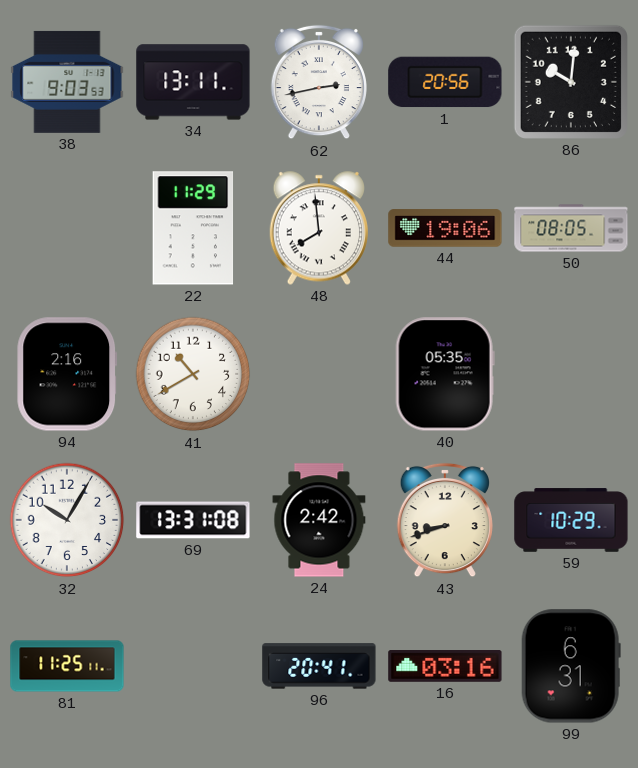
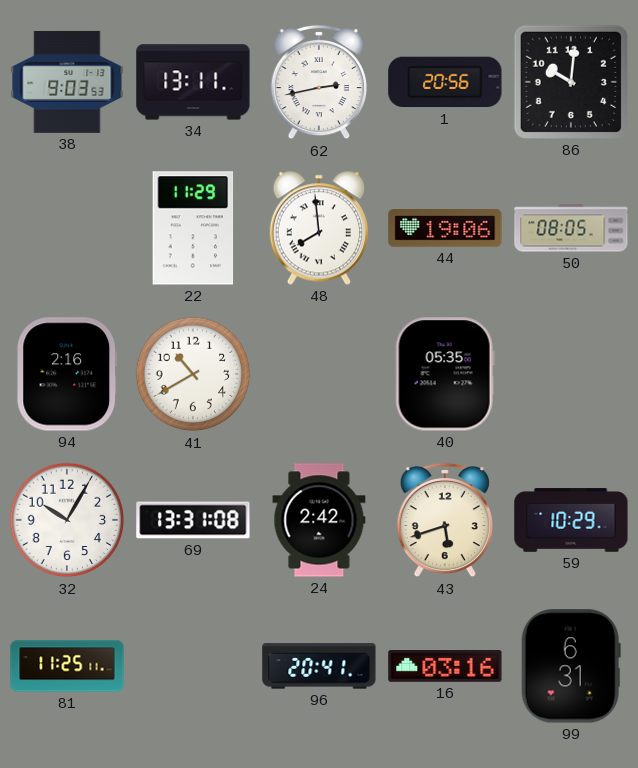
43: 8:42 -> 5:42 (445, 520)
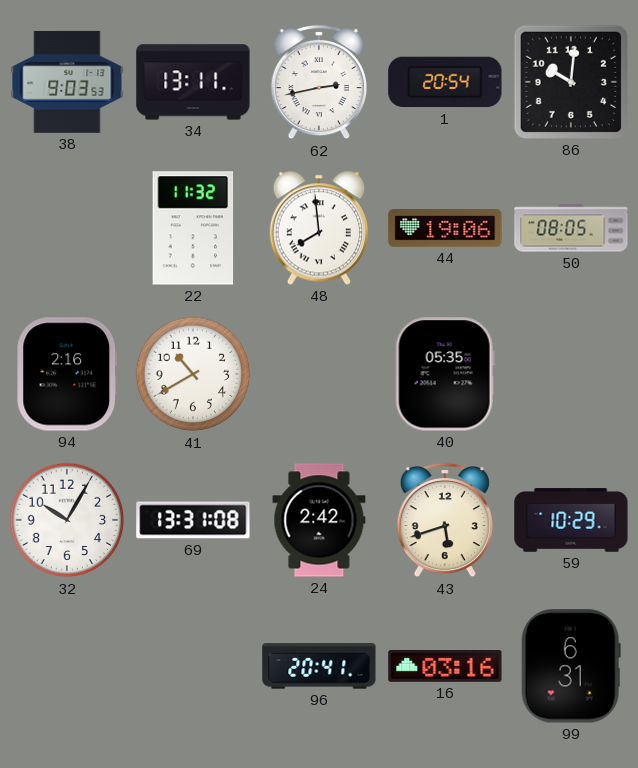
1: 20:56 -> 20:54 (445, 82)
22: 11:29 -> 11:32 (193, 228)
81: 11:25 -> none (67, 666)
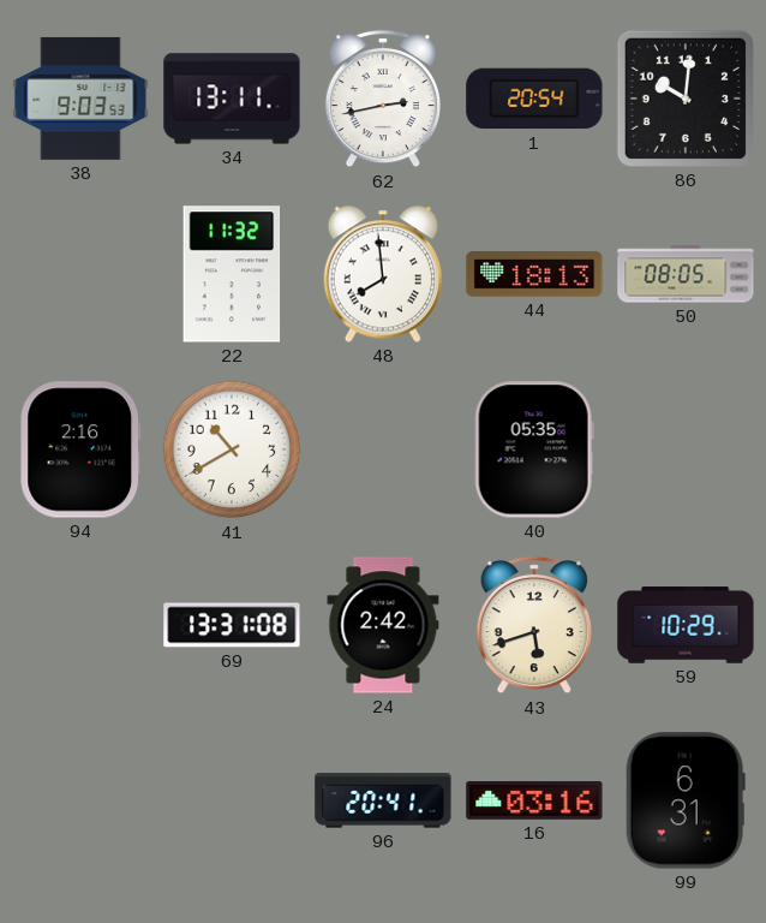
44: 19:06 -> 18:13 (534, 274)
32: 10:05 -> none (67, 520)
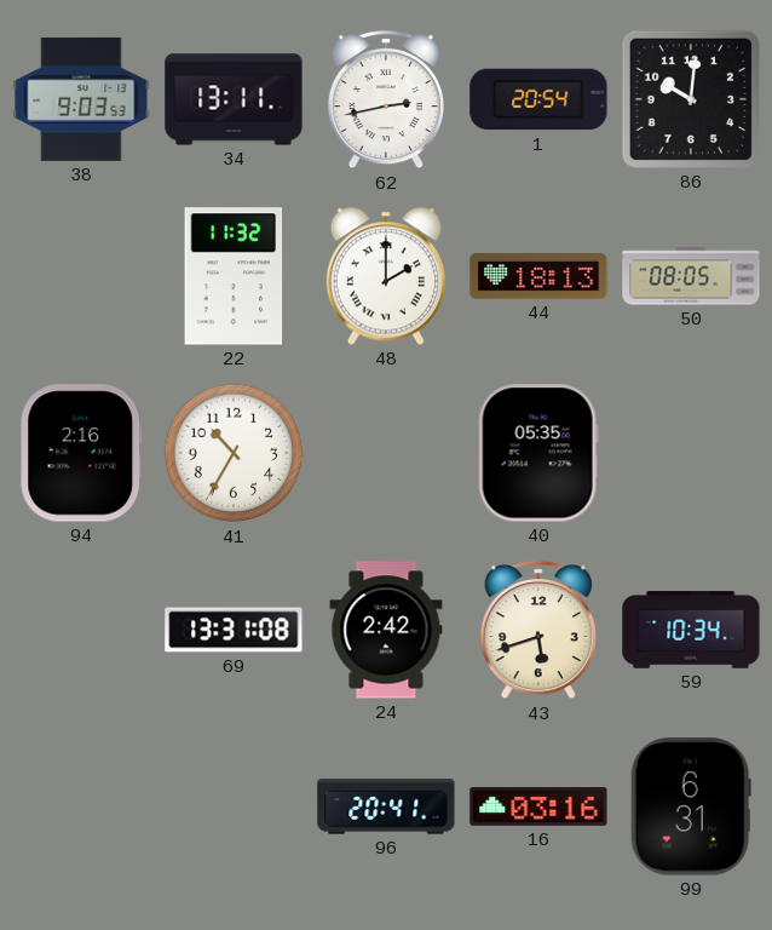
48: 7:59 -> 2:00 (386, 276)
41: 10:40 -> 10:35 (234, 453)
59: 10:29 -> 10:34 (691, 630)
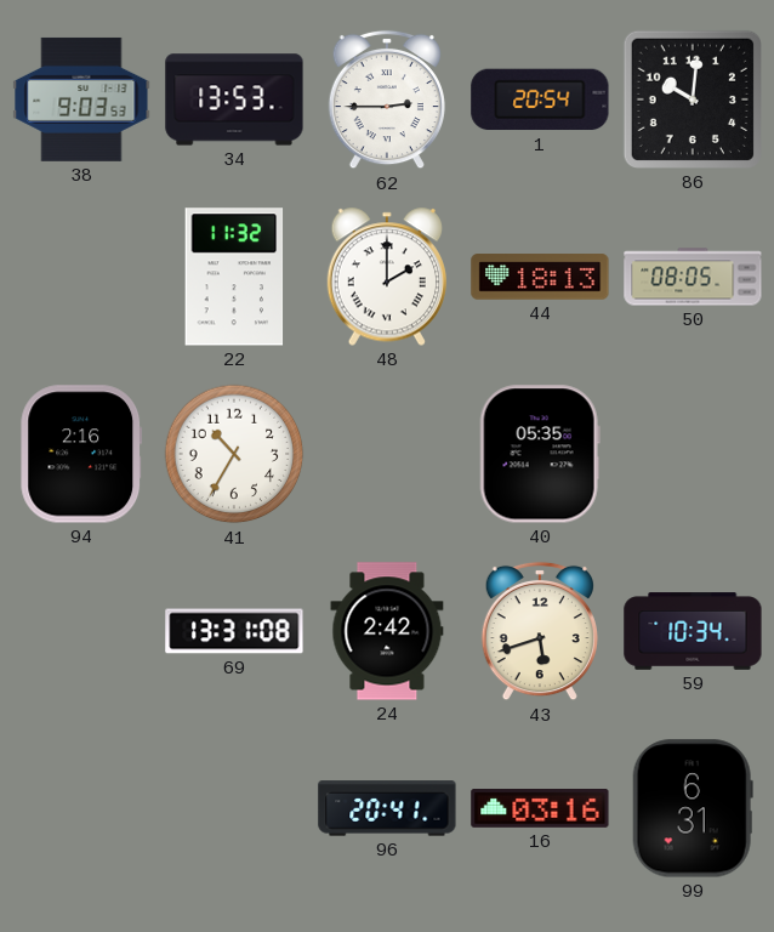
34: 13:11 -> 13:53 (234, 100)
62: 2:43 -> 2:45 (387, 100)
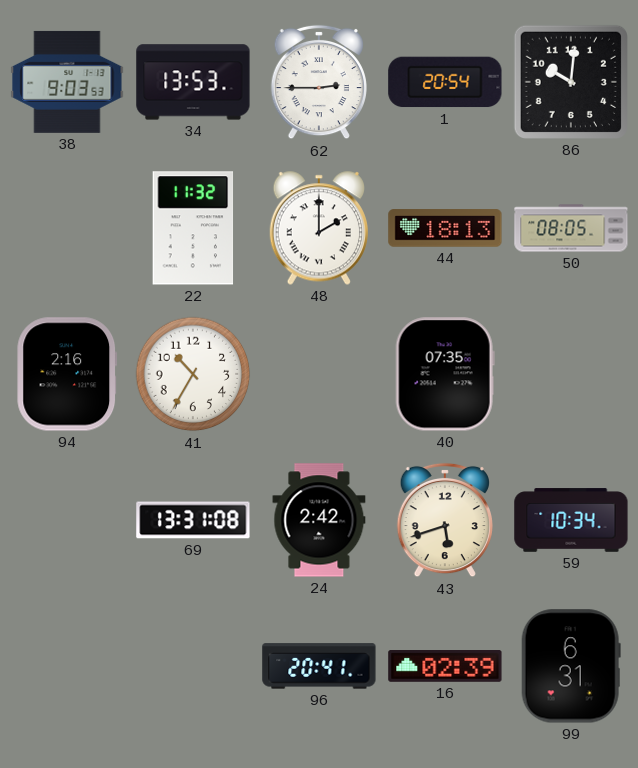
40: 05:35 -> 07:35 (445, 374)
16: 03:16 -> 02:39 (445, 667)
